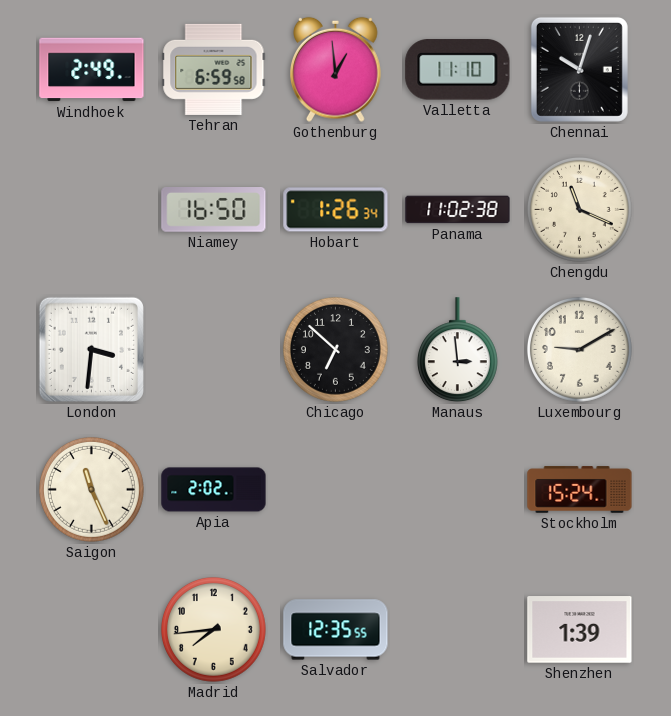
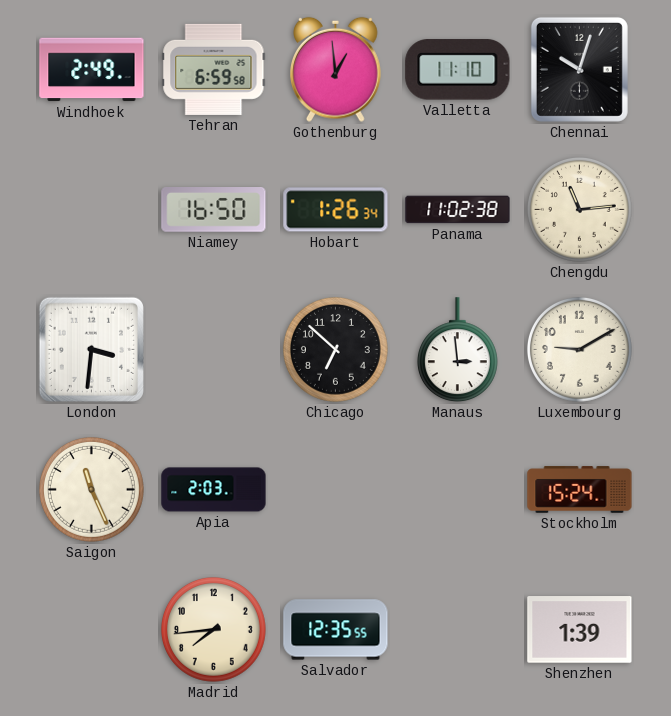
Chengdu: 11:19 -> 11:14 (580, 210)
Apia: 2:02 -> 2:03 (214, 490)
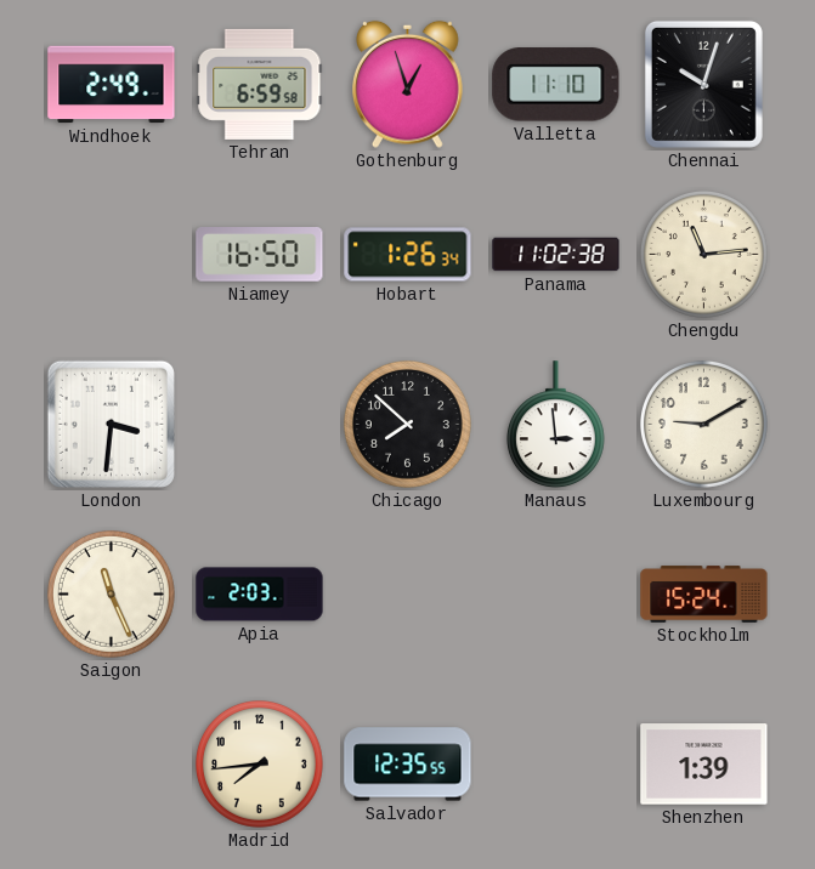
Gothenburg: 12:59 -> 12:57 (408, 84)
Chicago: 6:52 -> 7:52 (408, 425)
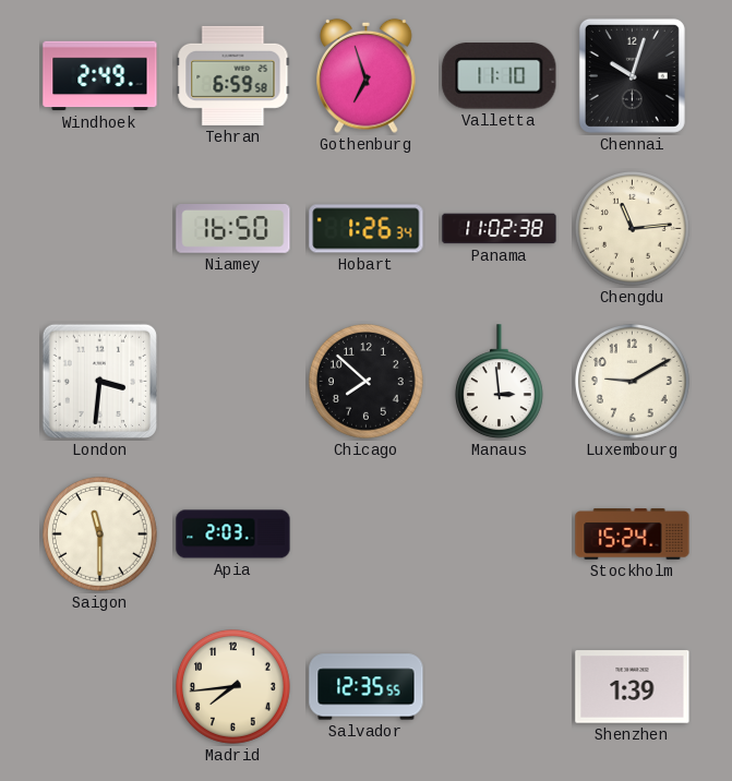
Gothenburg: 12:57 -> 6:57 (367, 75)
Saigon: 11:26 -> 11:30 (100, 534)
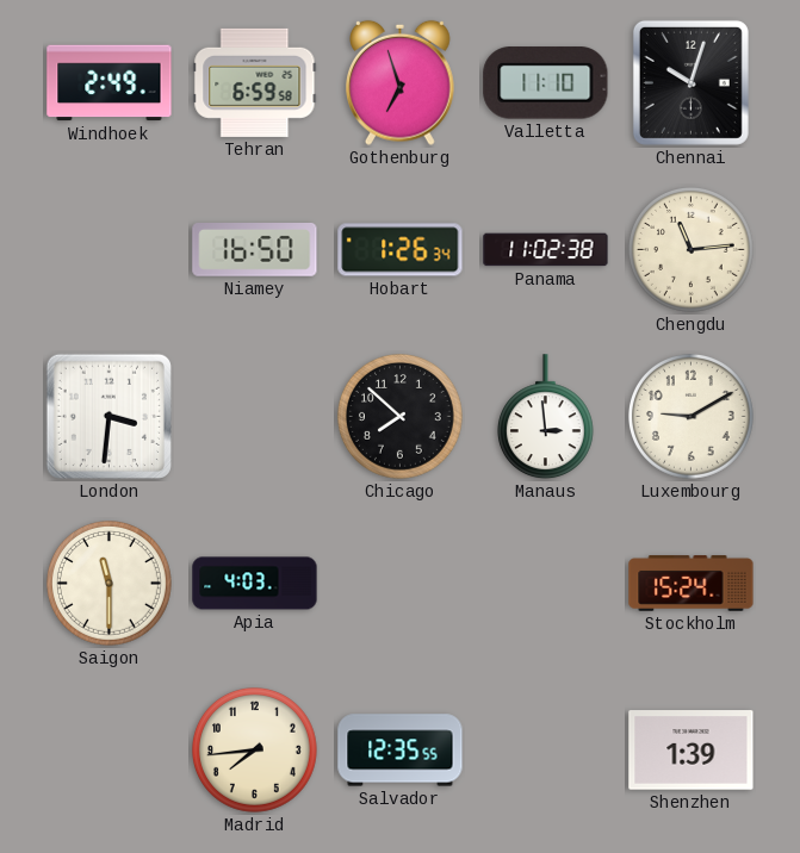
Apia: 2:03 -> 4:03 (255, 584)
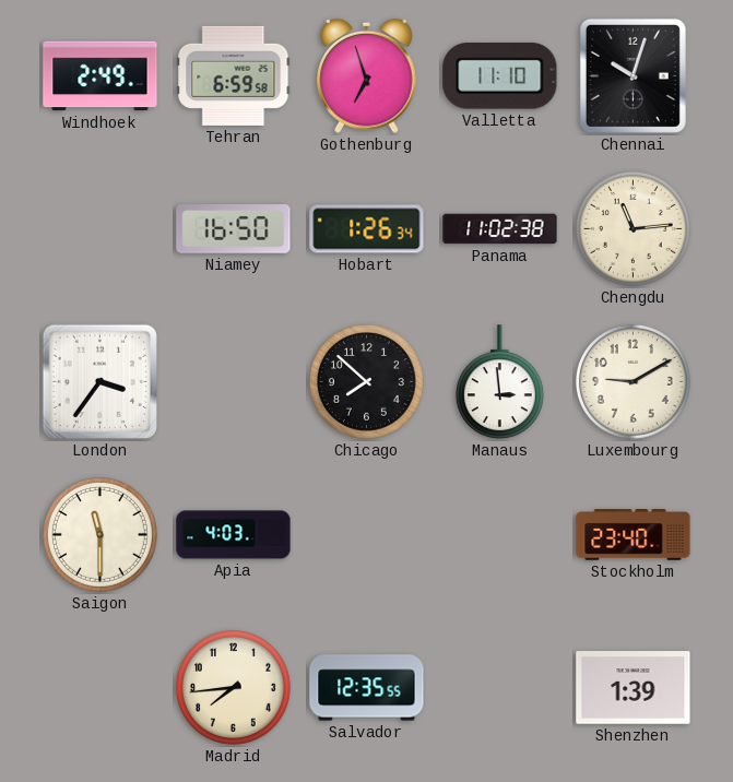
London: 3:31 -> 3:36 (99, 381)
Stockholm: 15:24 -> 23:40 (634, 535)
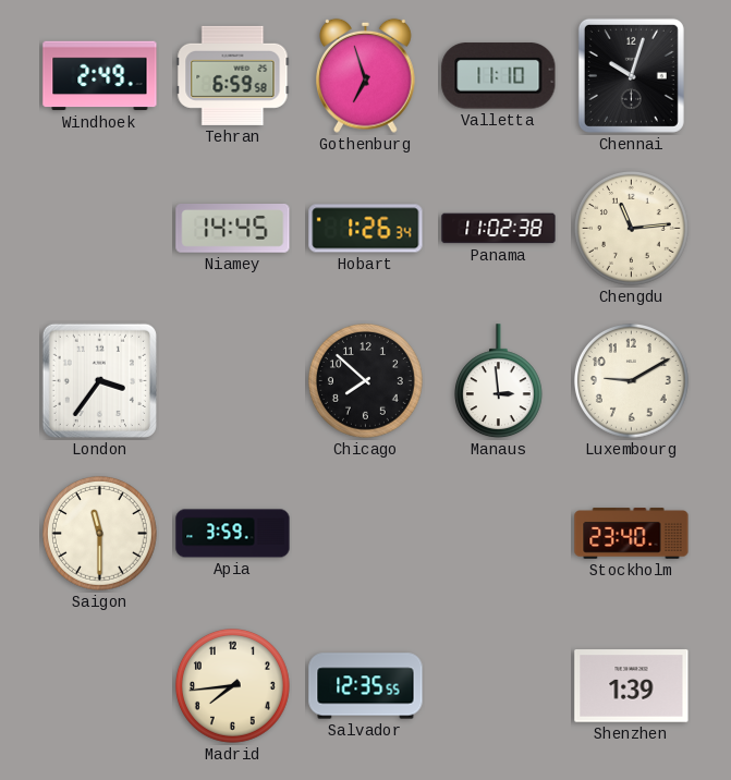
Niamey: 16:50 -> 14:45 (233, 229)
Apia: 4:03 -> 3:59 (233, 534)
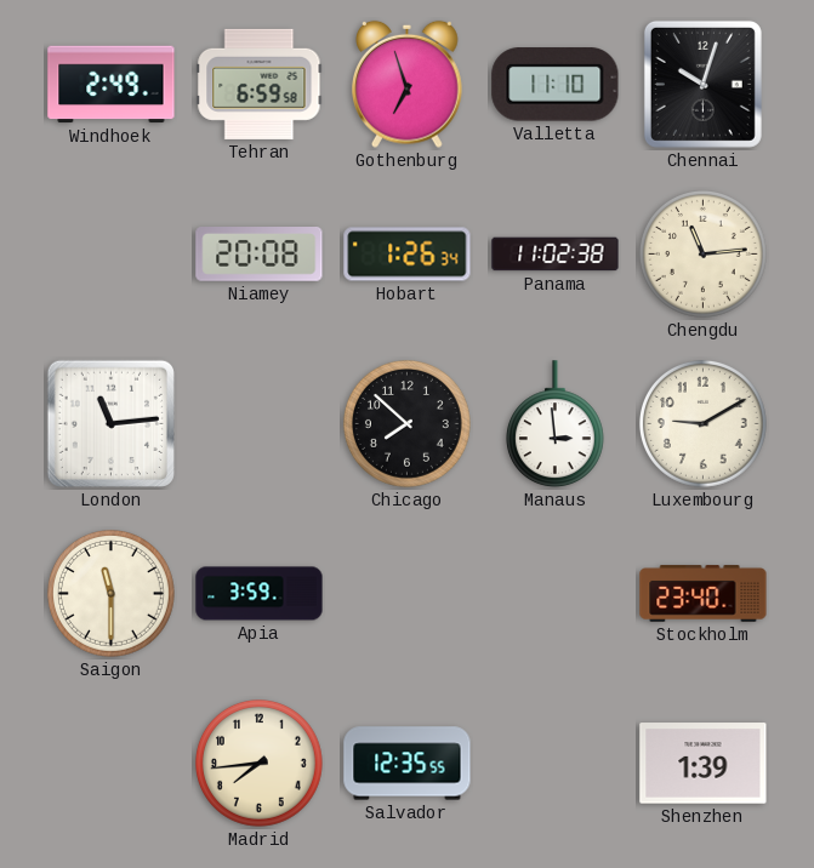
Niamey: 14:45 -> 20:08 (260, 255)
London: 3:36 -> 11:14 (110, 423)
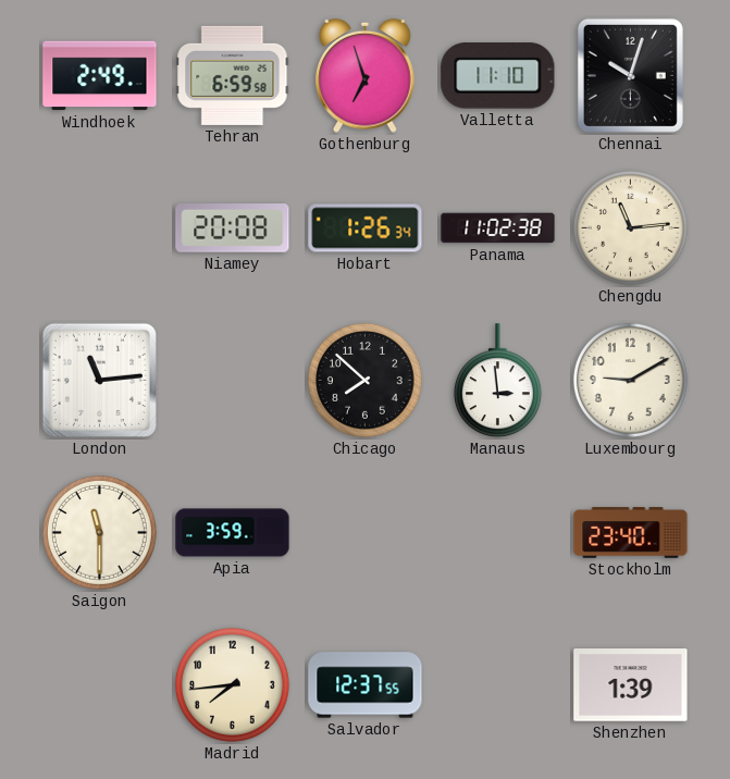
Salvador: 12:35 -> 12:37 (366, 685)
